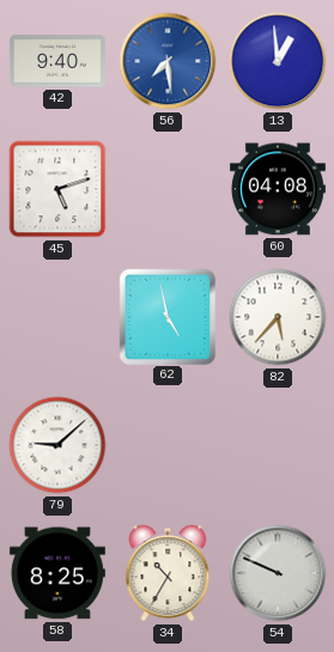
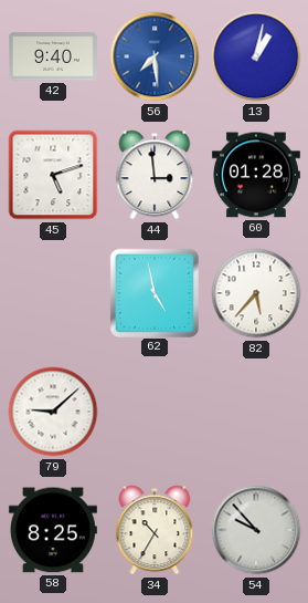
13: 12:59 -> 1:02 (256, 56)
44: none -> 2:59 (155, 175)
60: 04:08 -> 01:28 (256, 175)
54: 9:49 -> 9:53 (256, 530)
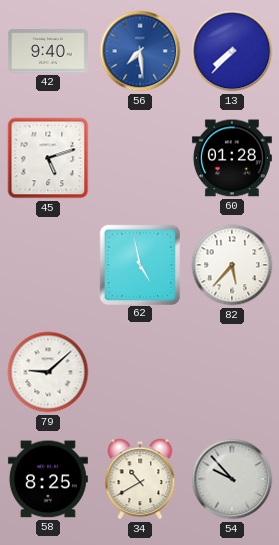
13: 1:02 -> 7:37 (232, 51)
44: 2:59 -> none (155, 175)
34: 10:35 -> 10:40 (140, 479)
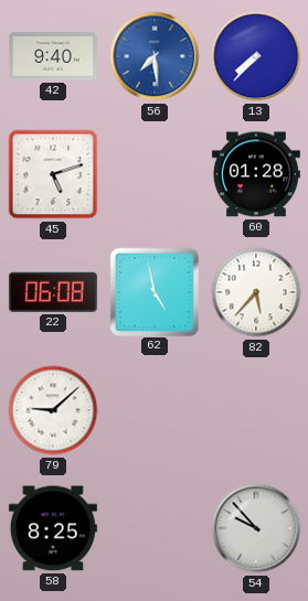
22: none -> 06:08 (53, 292)
34: 10:40 -> none (140, 479)
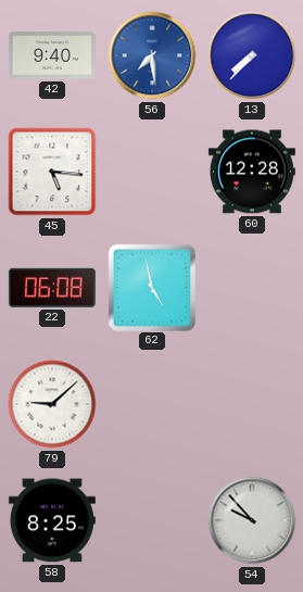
45: 5:12 -> 5:16 (52, 172)
60: 01:28 -> 12:28 (252, 172)
82: 5:37 -> none (256, 292)
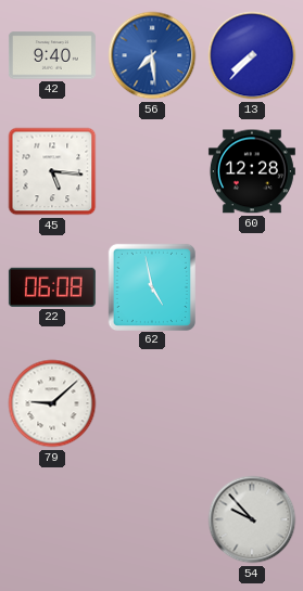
58: 8:25 -> none (52, 520)
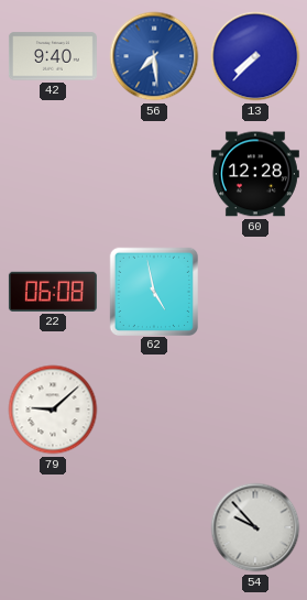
45: 5:16 -> none (52, 171)
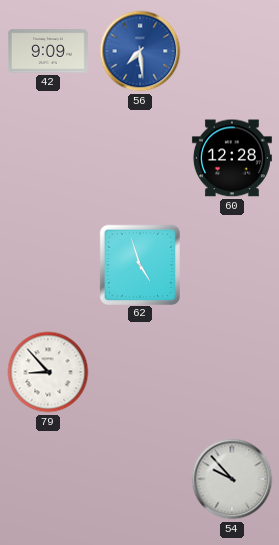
42: 9:40 -> 9:09 (48, 51)
13: 7:37 -> none (255, 56)
22: 06:08 -> none (53, 292)
62: 4:58 -> 4:57 (139, 264)
79: 9:08 -> 8:53 (48, 372)
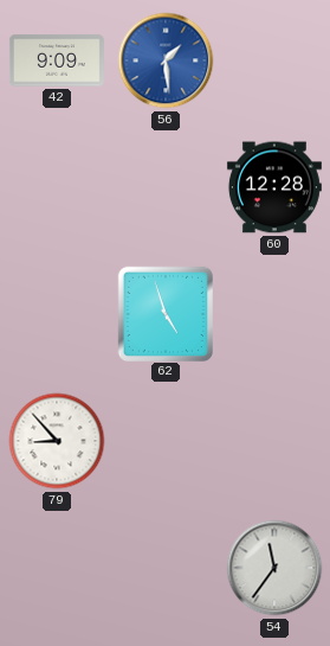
56: 7:29 -> 1:29 (166, 60)
54: 9:53 -> 11:36 (274, 568)
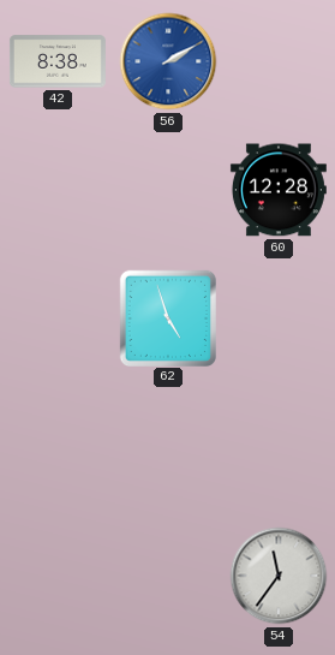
42: 9:09 -> 8:38 (58, 61)
56: 1:29 -> 2:10 (168, 61)
79: 8:53 -> none (57, 441)
